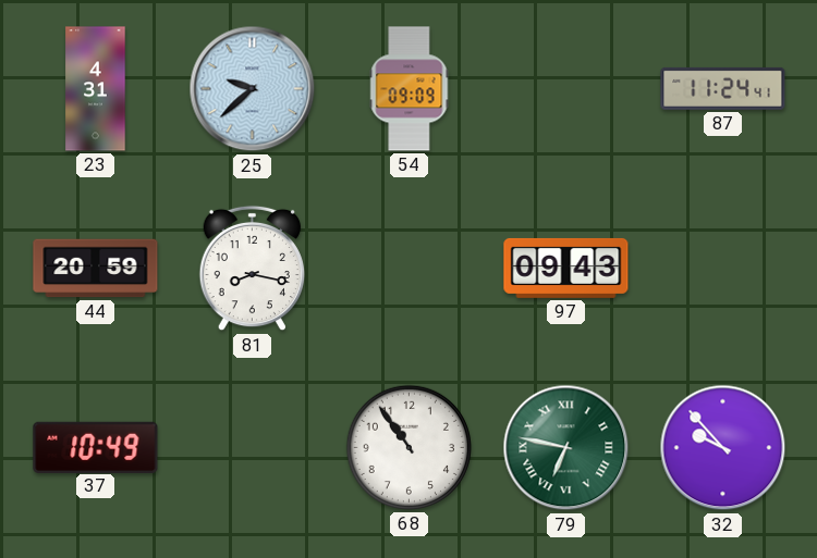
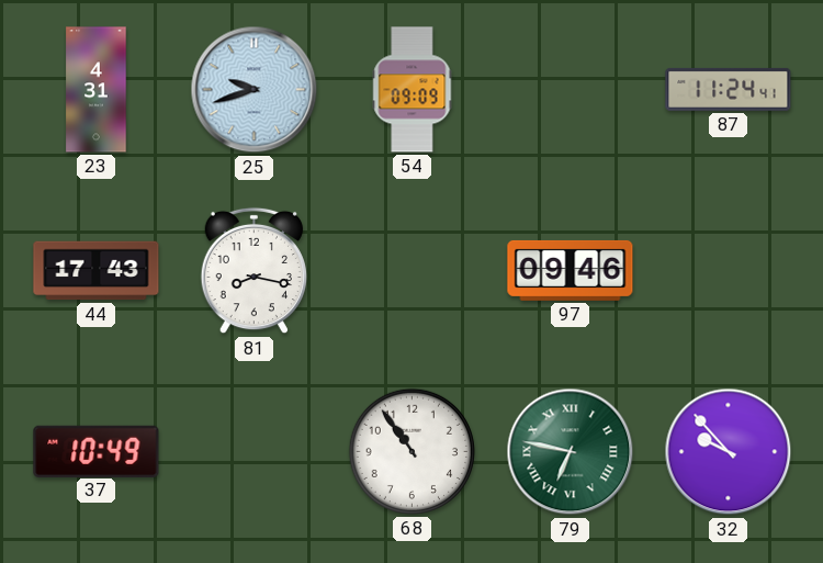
25: 9:38 -> 9:42 (255, 90)
44: 20:59 -> 17:43 (97, 271)
97: 09:43 -> 09:46 (571, 270)
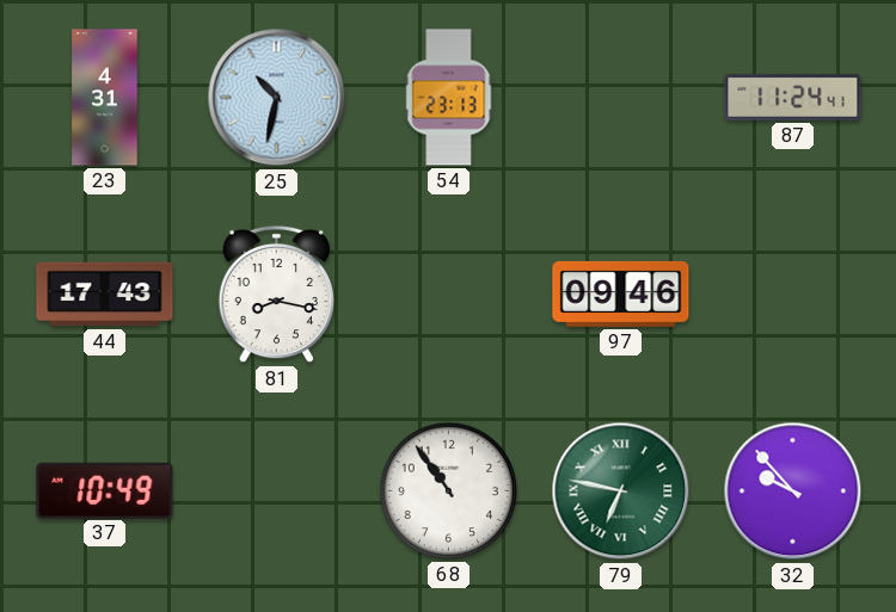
25: 9:42 -> 10:32 (277, 98)
54: 09:09 -> 23:13 (449, 98)
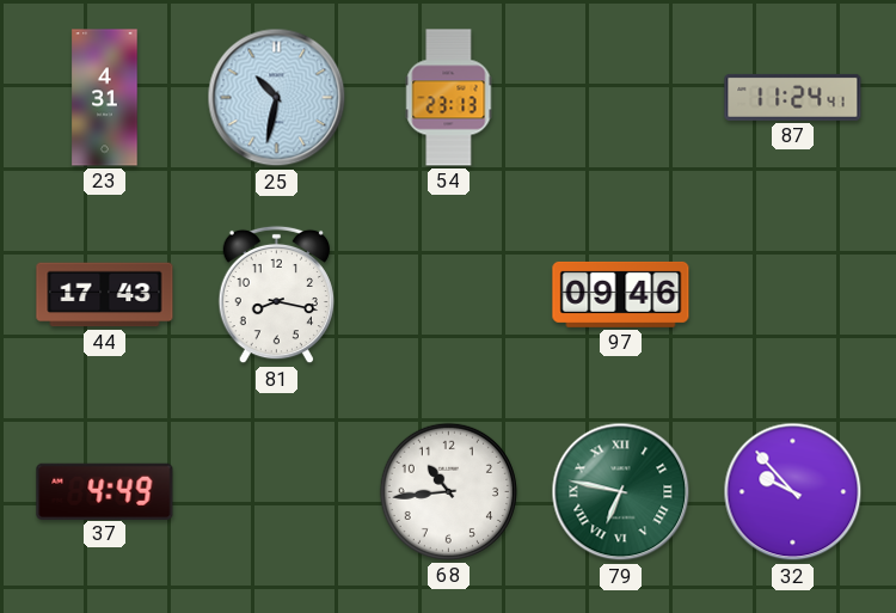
37: 10:49 -> 4:49 (105, 491)
68: 10:54 -> 10:44 (448, 491)
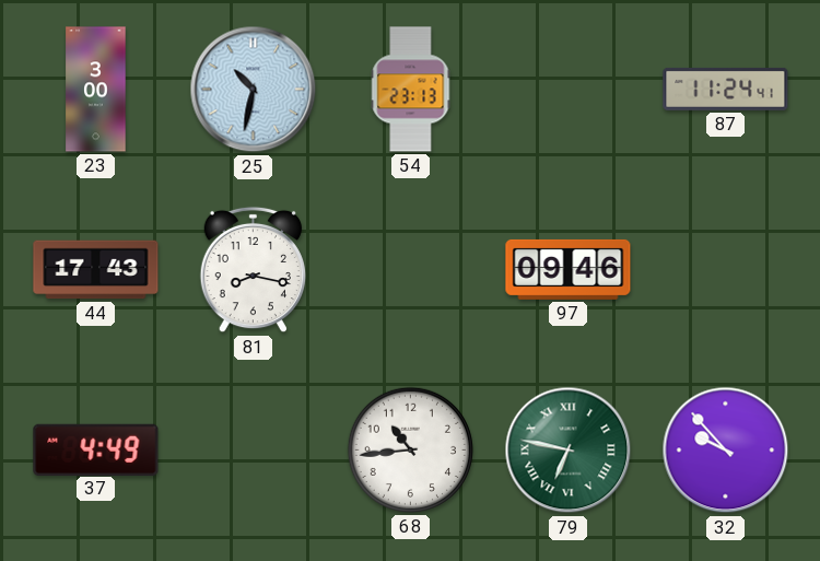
23: 4:31 -> 3:00 (96, 90)
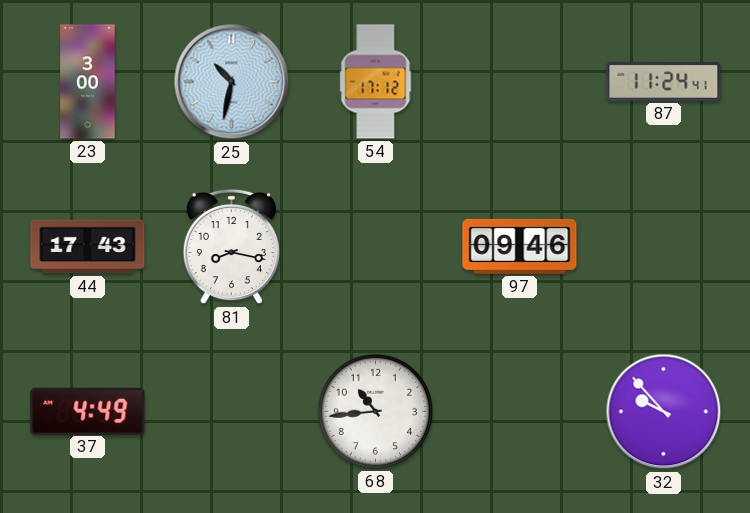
54: 23:13 -> 17:12 (376, 82)
79: 6:47 -> none (569, 451)
